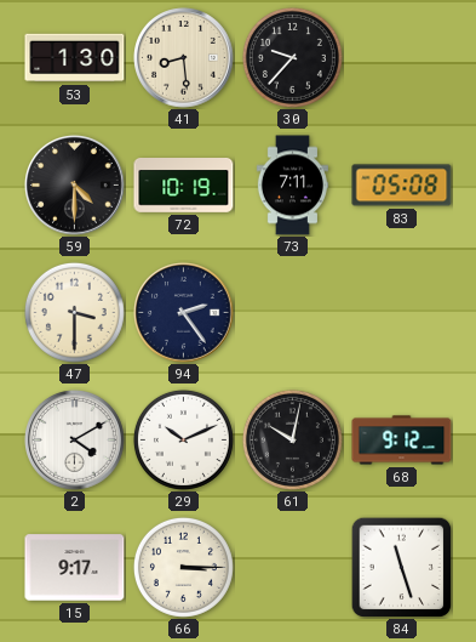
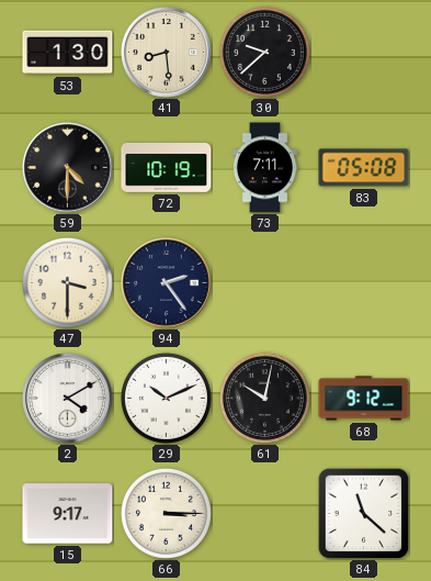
30: 9:37 -> 9:38 (264, 52)
84: 11:27 -> 11:22 (363, 513)
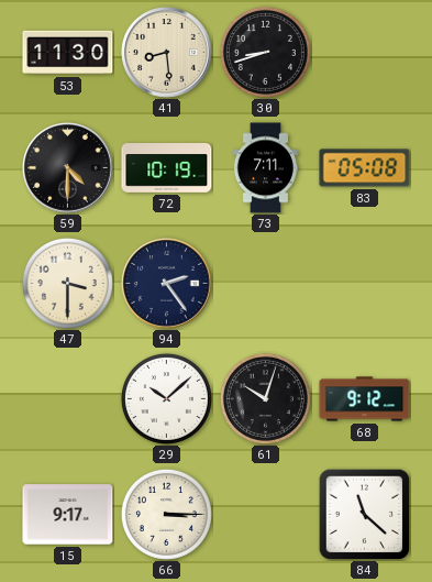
53: 1:30 -> 11:30 (68, 53)
30: 9:38 -> 8:42 (265, 52)
2: 4:10 -> none (68, 399)
29: 10:11 -> 10:08 (166, 398)
61: 10:02 -> 10:03 (265, 398)
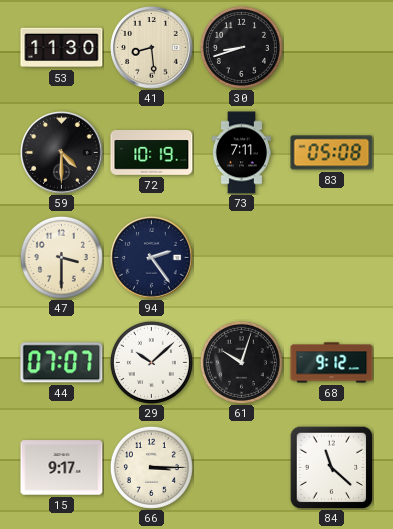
44: none -> 07:07 (62, 363)
